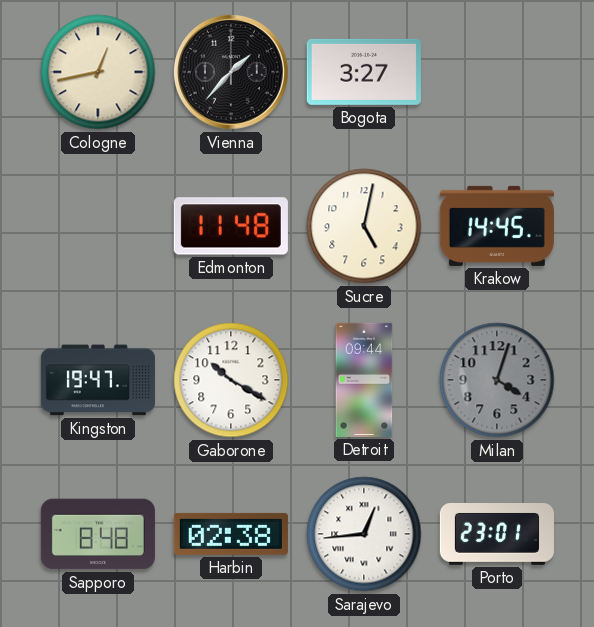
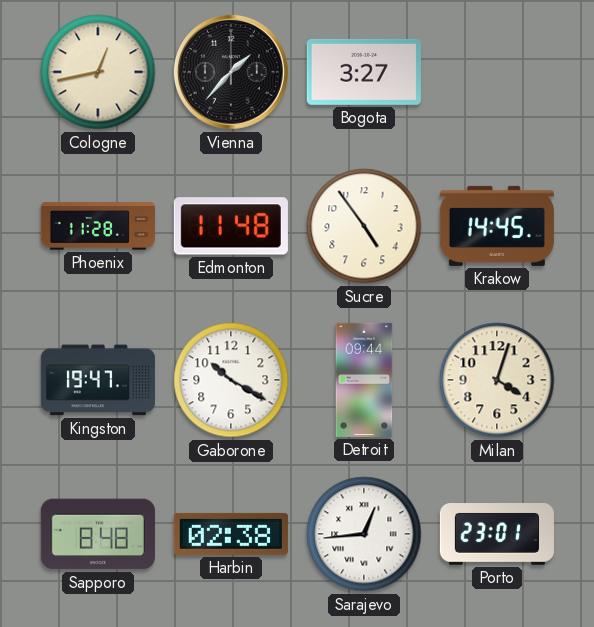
Phoenix: none -> 11:28 (98, 226)
Sucre: 5:02 -> 4:54 (364, 226)
Milan dial: grey -> cream (497, 380)
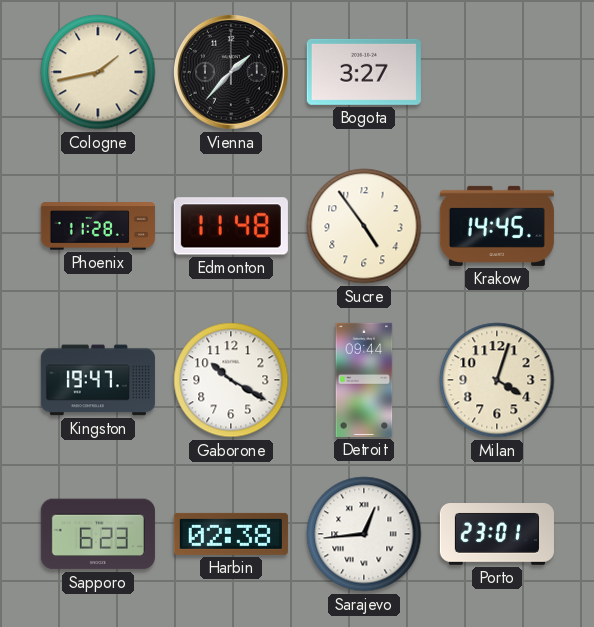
Cologne: 12:43 -> 1:43 (98, 72)
Sapporo: 8:48 -> 6:23 (98, 534)
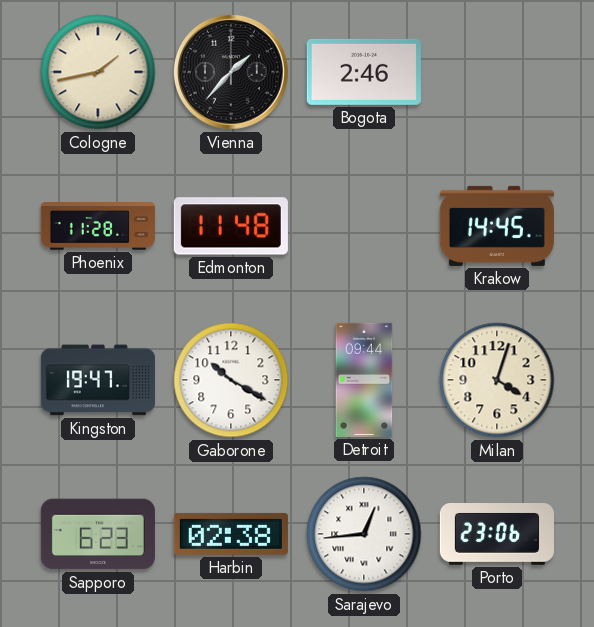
Bogota: 3:27 -> 2:46 (364, 72)
Sucre: 4:54 -> none (364, 226)
Porto: 23:01 -> 23:06 (497, 535)
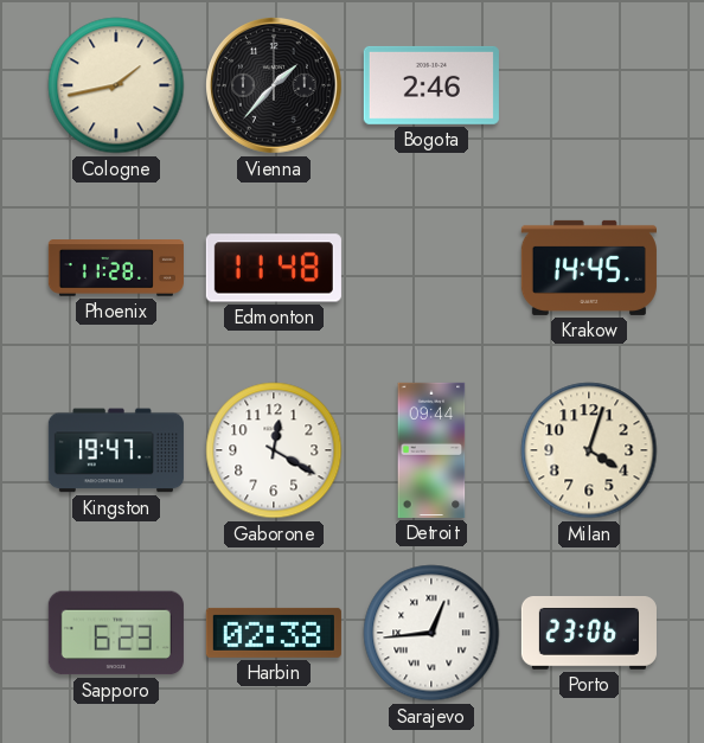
Gaborone: 10:20 -> 12:20 (274, 450)
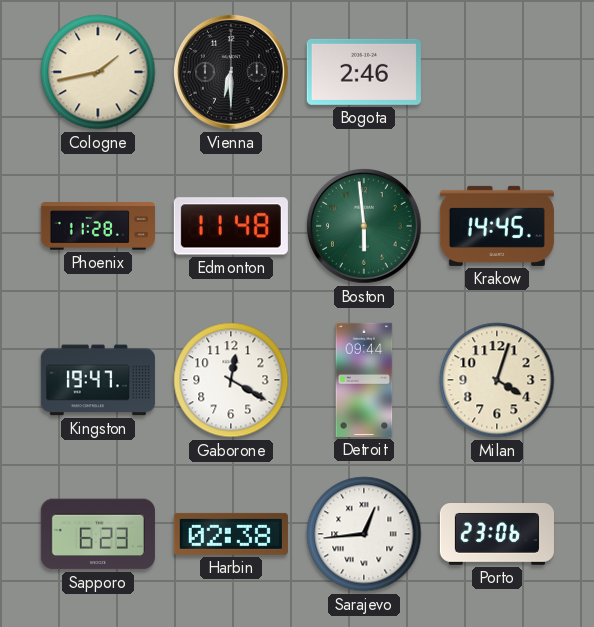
Vienna: 1:37 -> 6:30 (231, 72)
Boston: none -> 5:59 (364, 226)
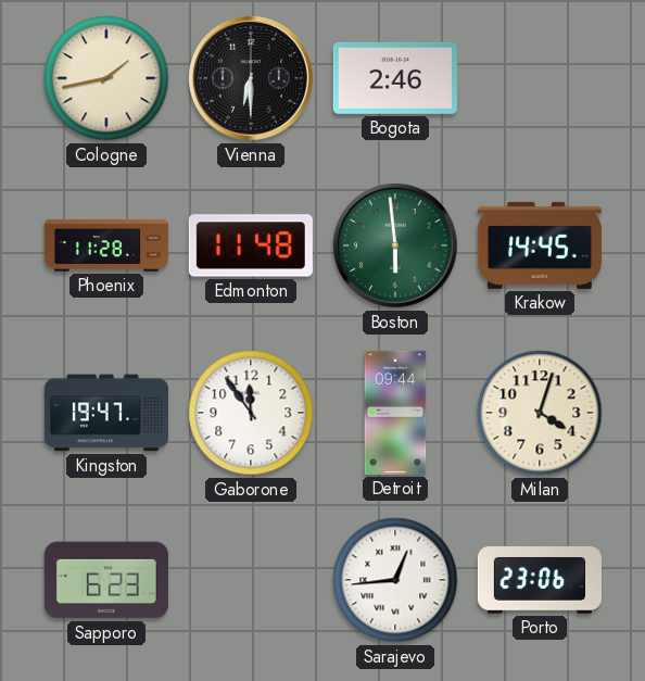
Gaborone: 12:20 -> 11:54 (251, 413)
Harbin: 02:38 -> none (231, 534)
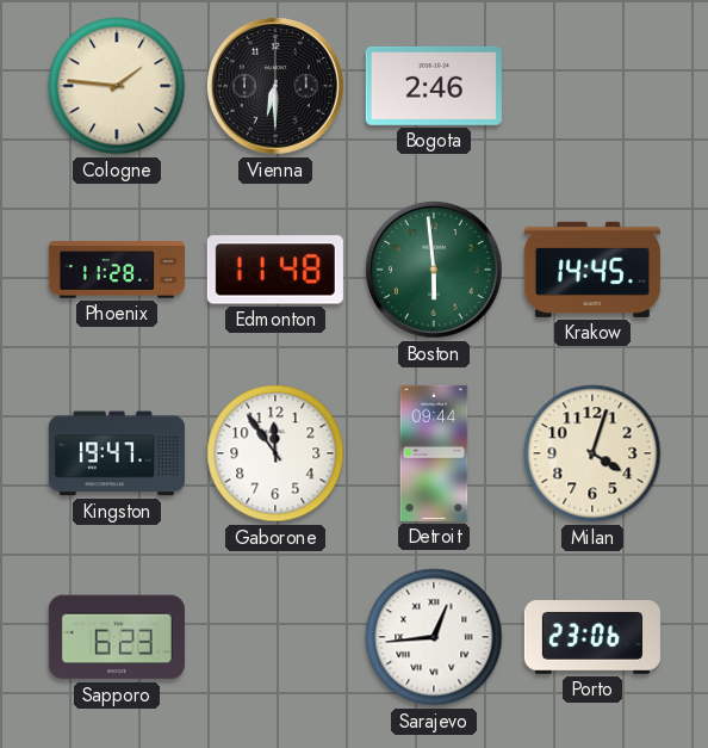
Cologne: 1:43 -> 1:46 (117, 86)
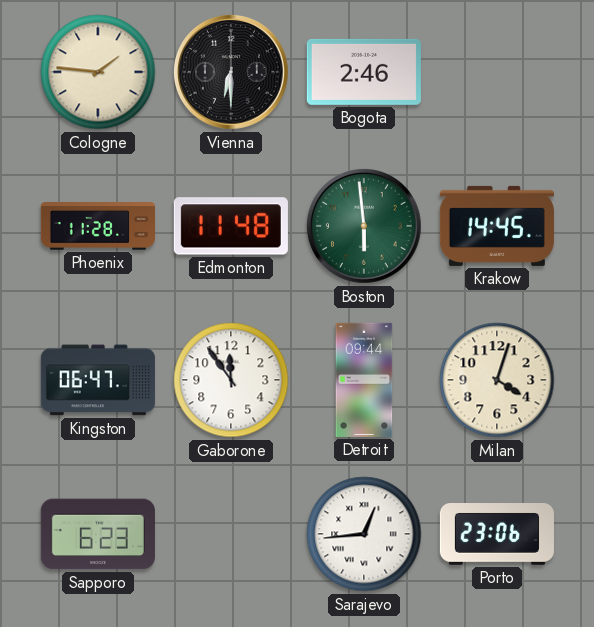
Kingston: 19:47 -> 06:47 (98, 380)
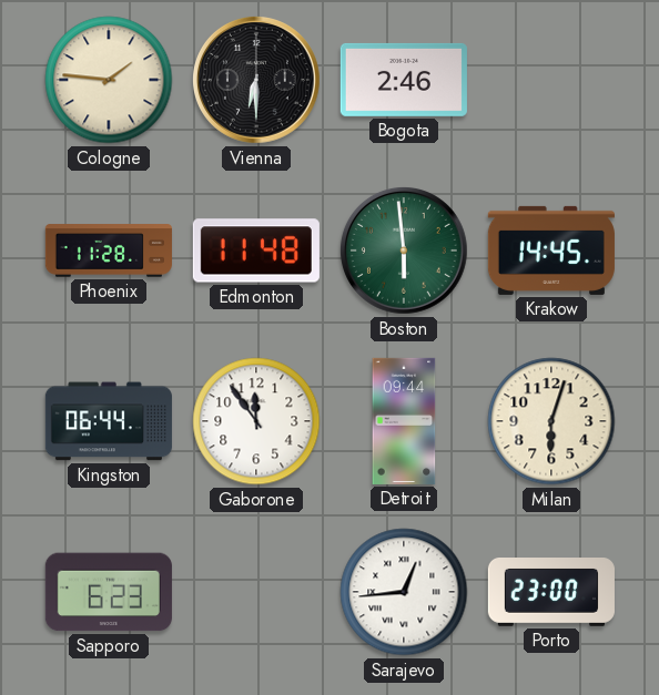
Kingston: 06:47 -> 06:44 (109, 421)
Milan: 4:03 -> 6:03 (551, 421)
Porto: 23:06 -> 23:00 (551, 593)
